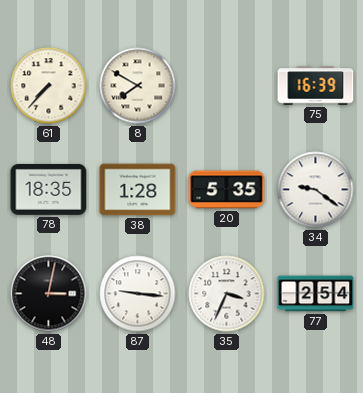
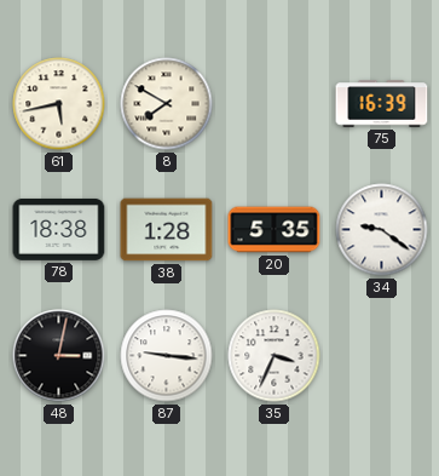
61: 7:37 -> 5:43 (59, 104)
78: 18:35 -> 18:38 (59, 229)
77: 2:54 -> none (316, 294)
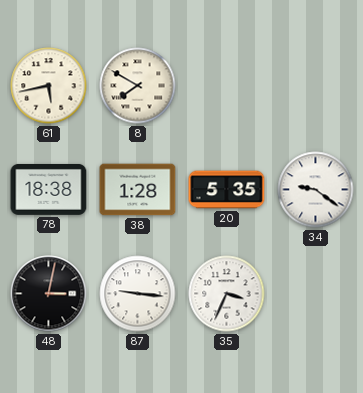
75: 16:39 -> none (382, 104)
